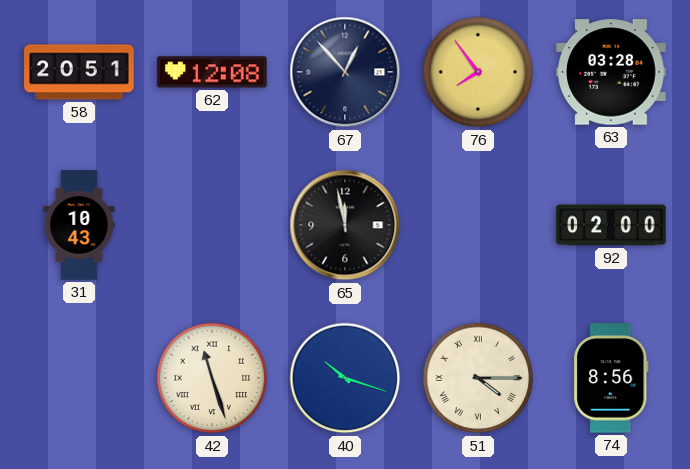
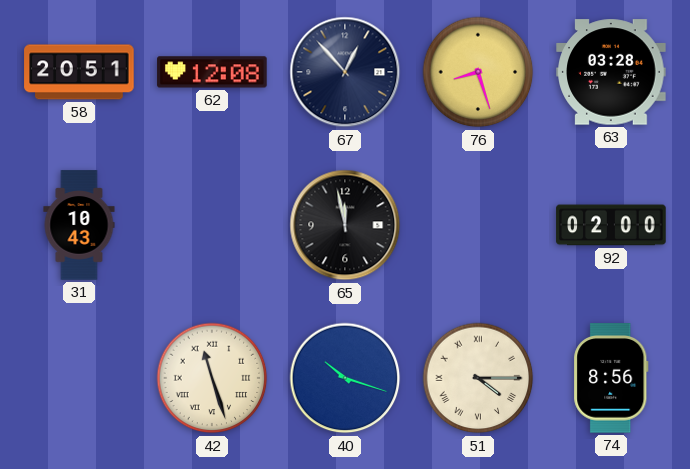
76: 7:54 -> 8:27 (478, 72)
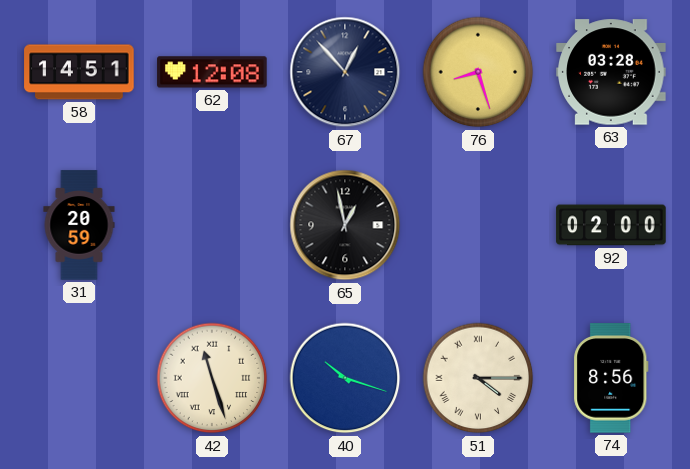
58: 20:51 -> 14:51 (79, 72)
31: 10:43 -> 20:59 (79, 225)
65: 11:58 -> 12:58 (345, 225)
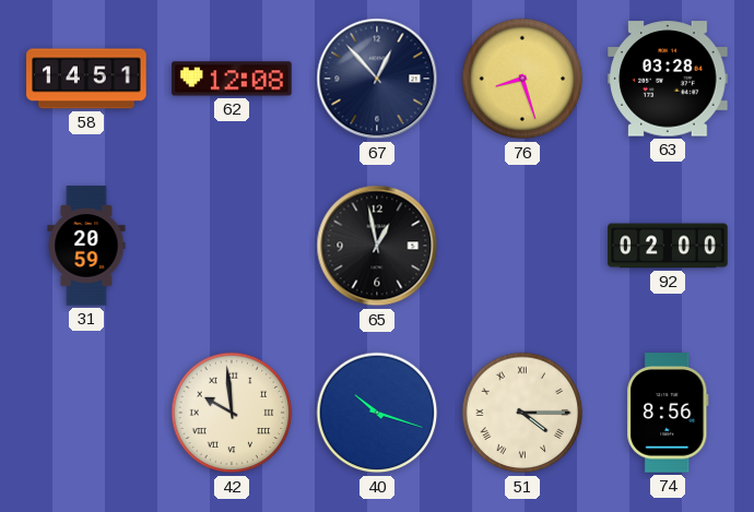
42: 11:27 -> 9:59 (232, 413)
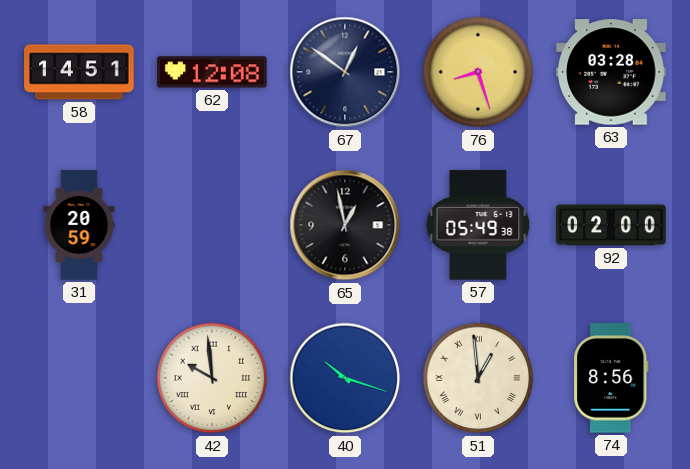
67: 12:53 -> 12:51 (345, 72)
57: none -> 05:49 (478, 225)
51: 4:15 -> 12:59 (478, 378)
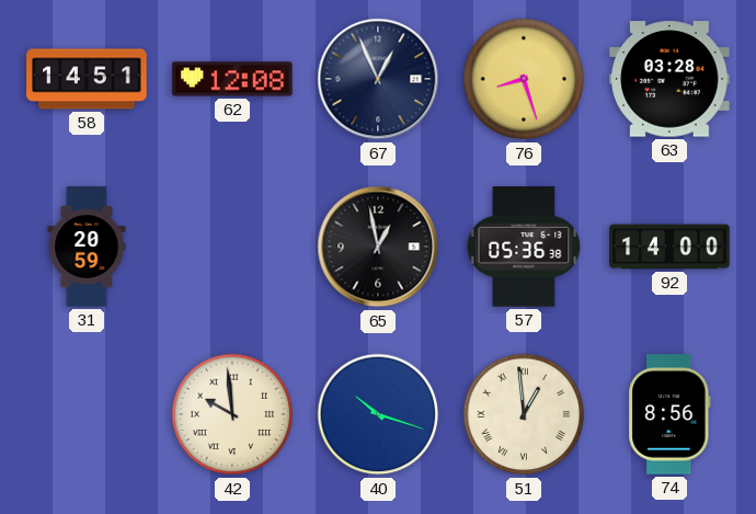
67: 12:51 -> 12:56 (378, 79)
57: 05:49 -> 05:36 (524, 247)
92: 02:00 -> 14:00 (669, 247)
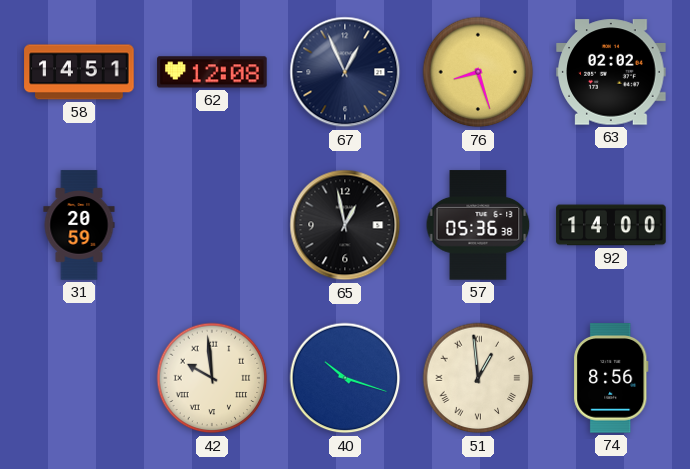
63: 03:28 -> 02:02 (611, 72)
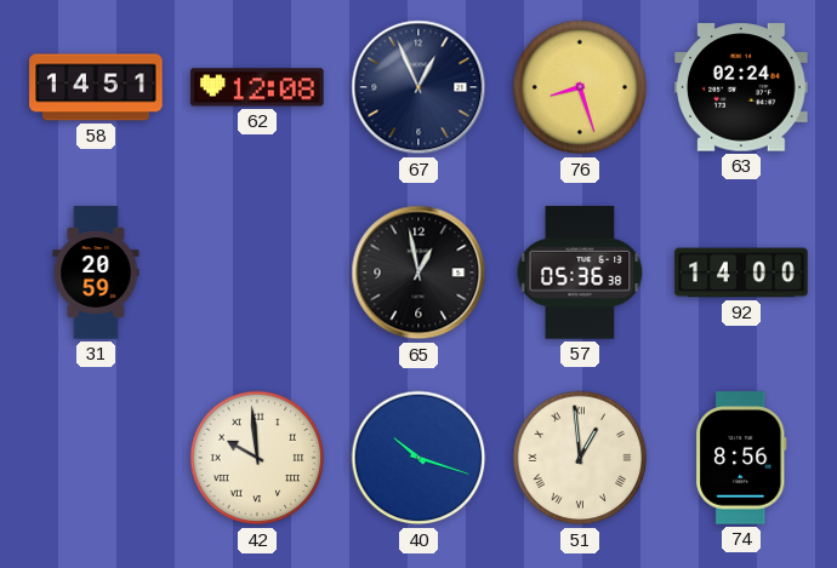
63: 02:02 -> 02:24 (741, 87)
